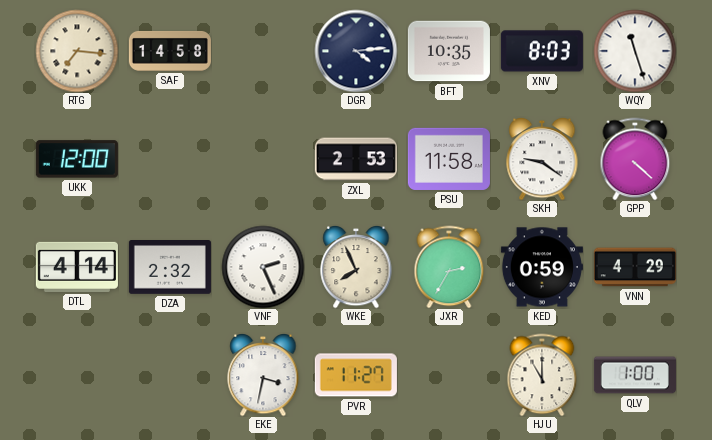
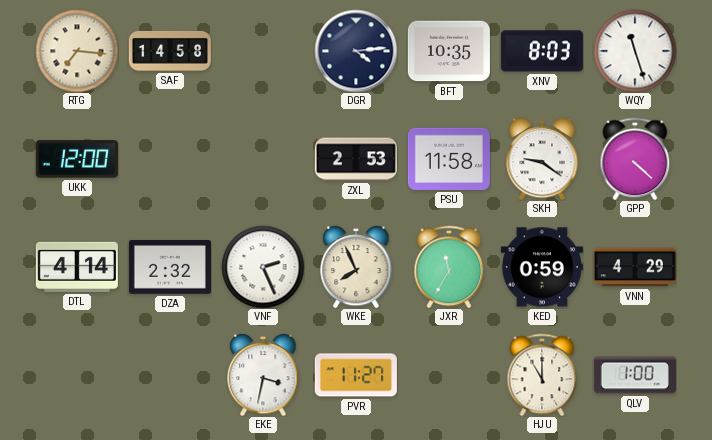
JXR: 2:35 -> 11:35 (449, 267)
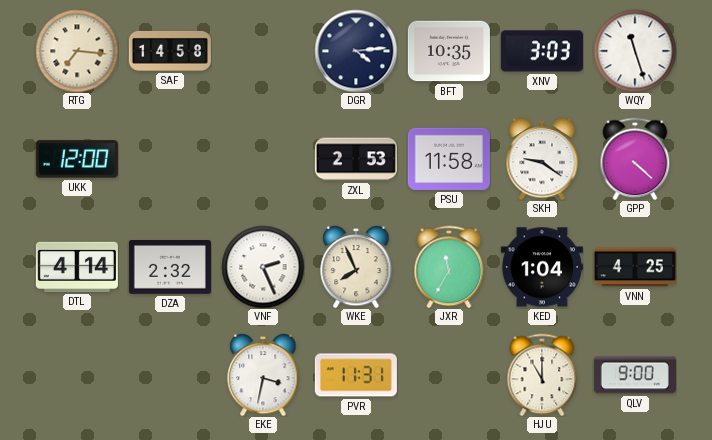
XNV: 8:03 -> 3:03 (542, 51)
KED: 0:59 -> 1:04 (542, 267)
VNN: 4:29 -> 4:25 (635, 267)
PVR: 11:27 -> 11:31 (356, 375)
QLV: 1:00 -> 9:00 (635, 375)
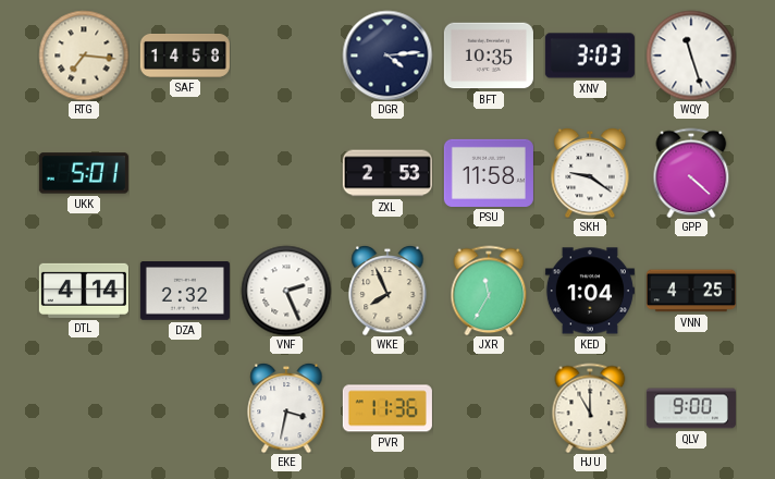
UKK: 12:00 -> 5:01 (84, 173)
PVR: 11:31 -> 11:36 (387, 408)
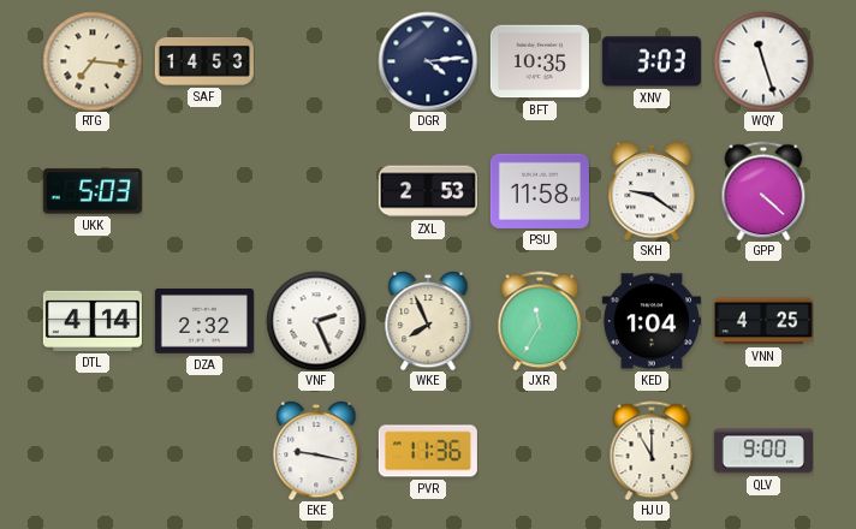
SAF: 14:58 -> 14:53 (204, 61)
UKK: 5:01 -> 5:03 (93, 191)
EKE: 3:32 -> 9:17 (316, 451)
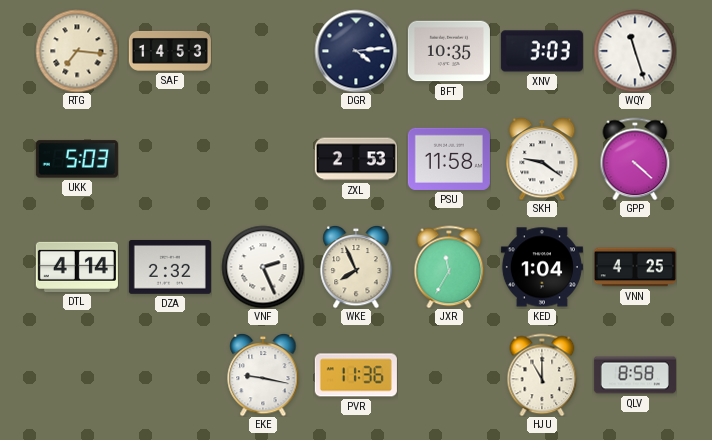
QLV: 9:00 -> 8:58 (635, 375)
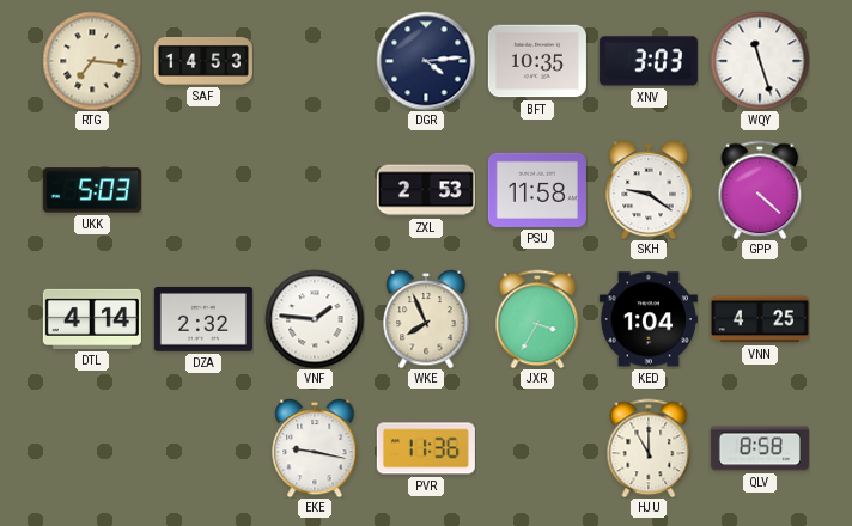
VNF: 2:26 -> 1:46 (315, 319)
JXR: 11:35 -> 3:35 (537, 319)
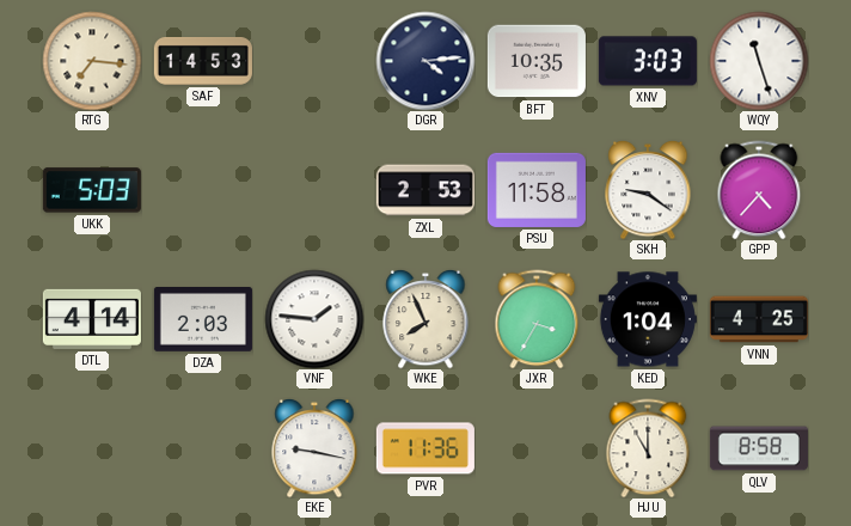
GPP: 4:22 -> 4:37 (759, 190)
DZA: 2:32 -> 2:03 (203, 320)
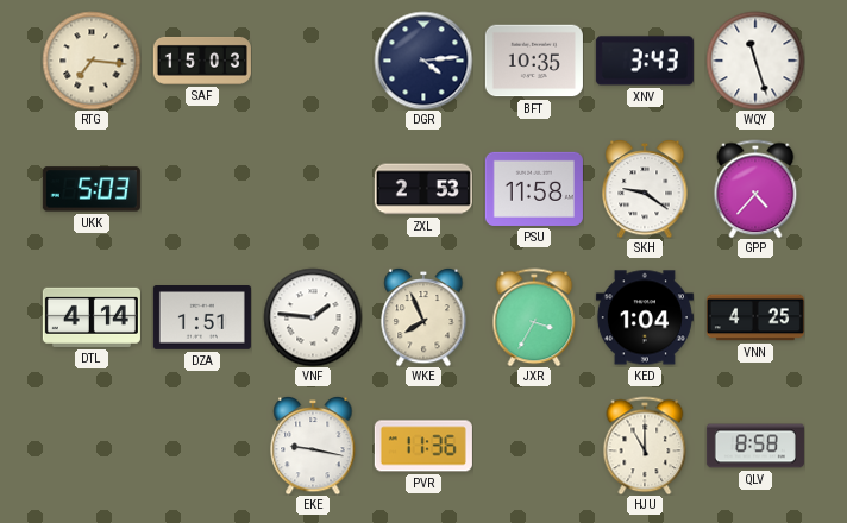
SAF: 14:53 -> 15:03 (202, 61)
XNV: 3:03 -> 3:43 (645, 61)
DZA: 2:03 -> 1:51 (202, 319)
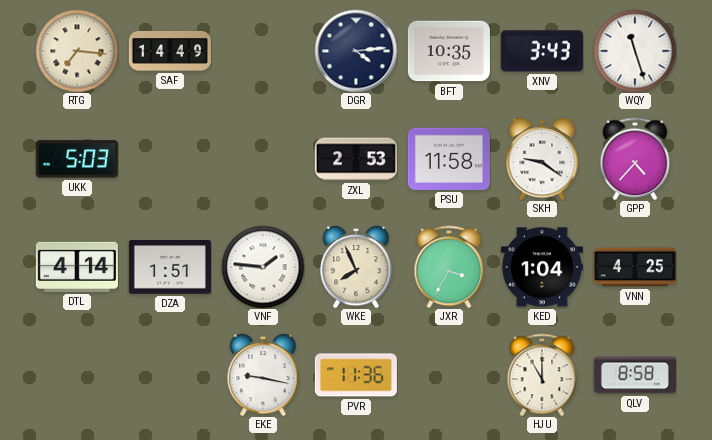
SAF: 15:03 -> 14:49 (170, 51)
